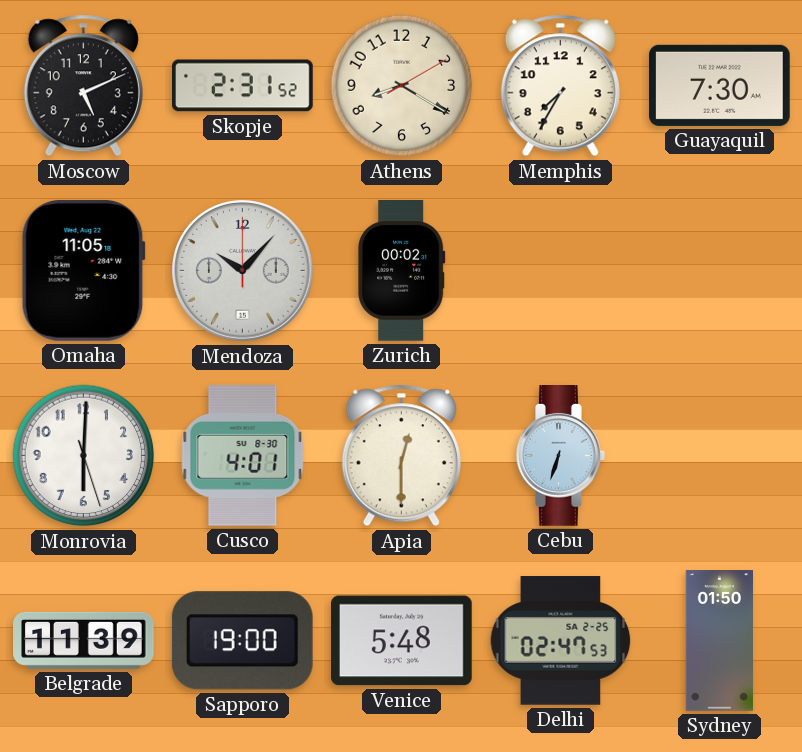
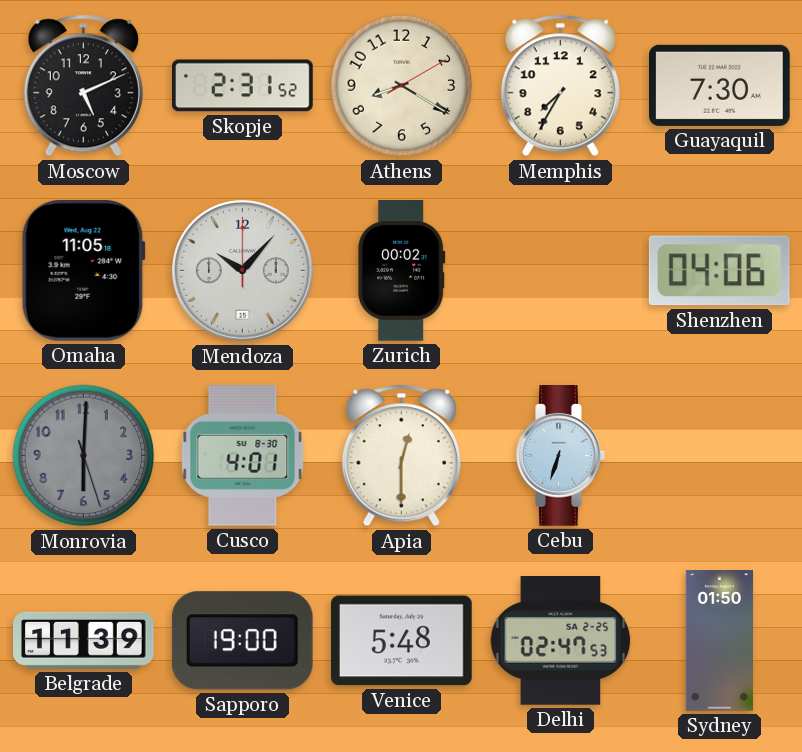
Shenzhen: none -> 04:06 (719, 271)
Monrovia dial: white -> grey (84, 456)
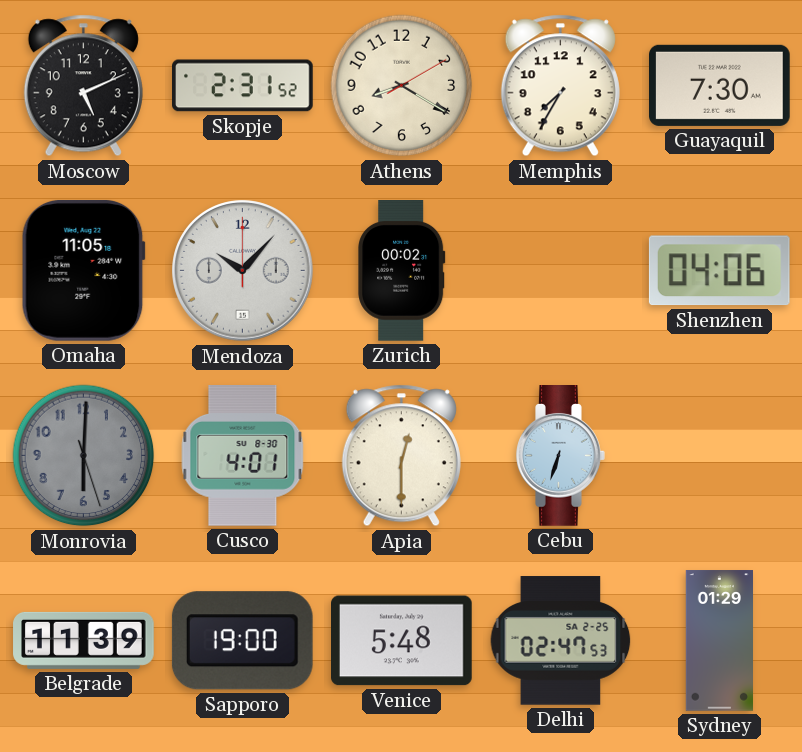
Sydney: 01:50 -> 01:29 (719, 641)
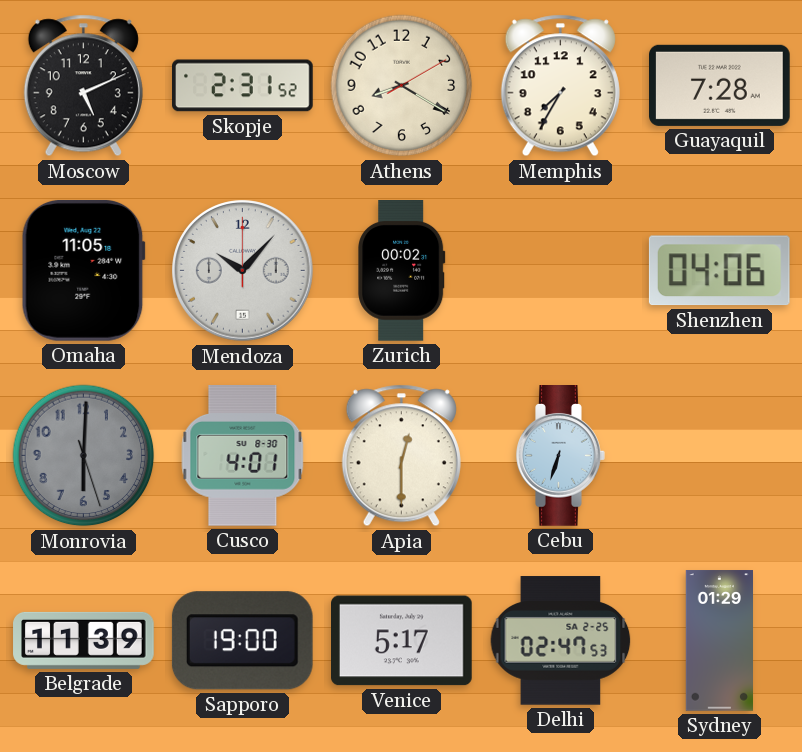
Guayaquil: 7:30 -> 7:28 (720, 85)
Venice: 5:48 -> 5:17 (402, 641)
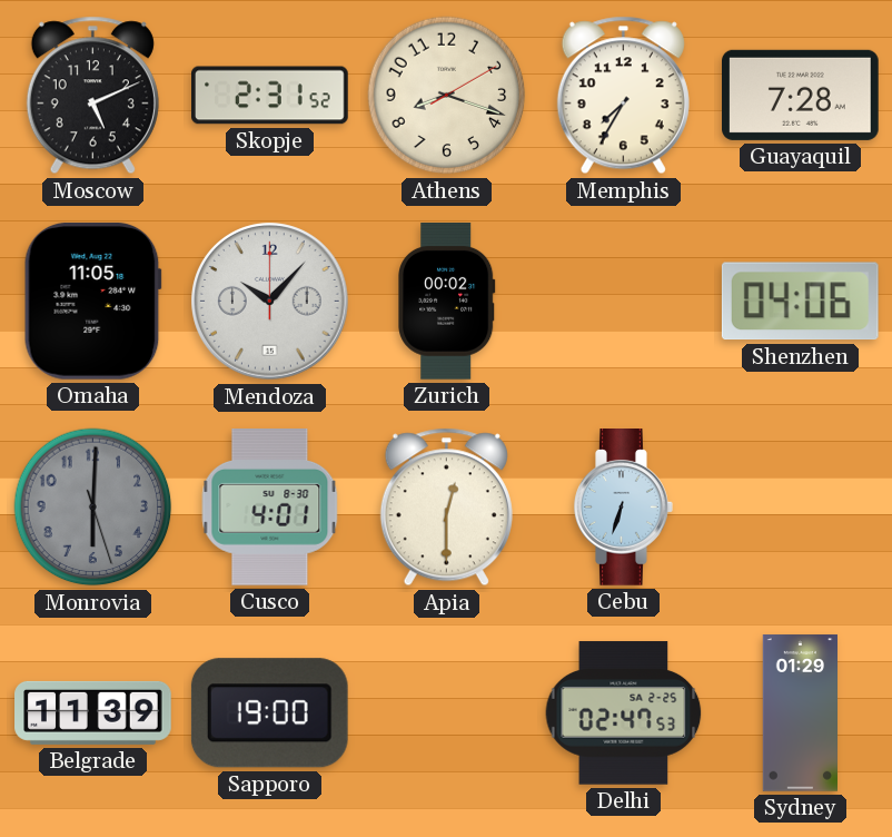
Athens: 8:20 -> 8:18 (447, 96)
Venice: 5:17 -> none (402, 641)
